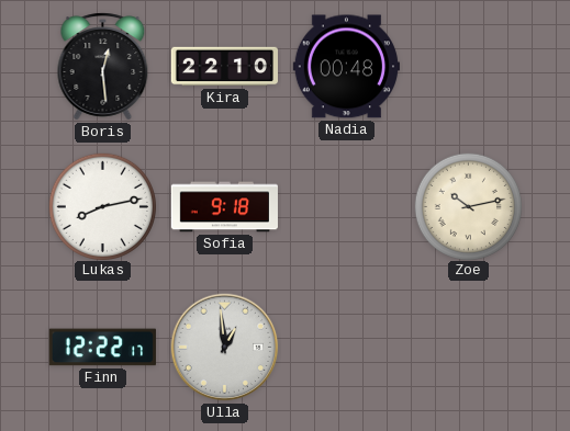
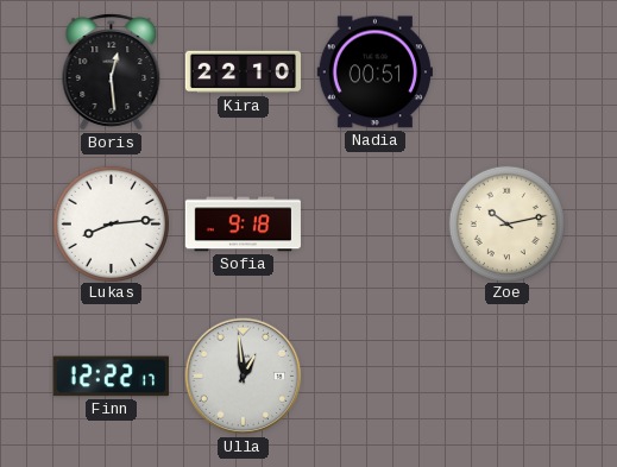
Nadia: 00:48 -> 00:51 (374, 72)
Lukas: 8:13 -> 8:14 (111, 223)
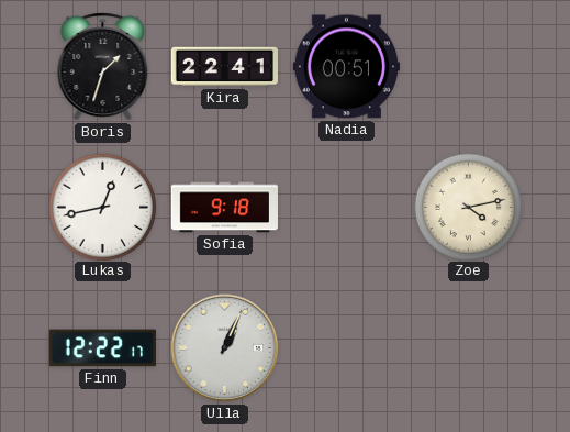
Boris: 12:29 -> 1:33 (103, 67)
Kira: 22:10 -> 22:41 (224, 67)
Lukas: 8:14 -> 12:43 (102, 207)
Zoe: 10:13 -> 4:13 (468, 207)
Ulla: 12:59 -> 1:04 (225, 348)
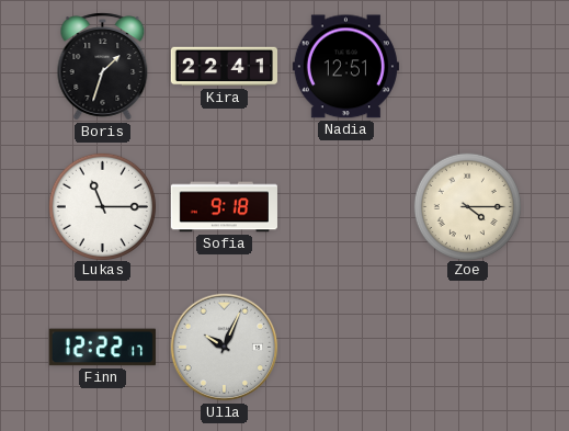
Nadia: 00:51 -> 12:51 (345, 67)
Lukas: 12:43 -> 11:15 (102, 206)
Zoe: 4:13 -> 4:15 (467, 206)
Ulla: 1:04 -> 10:04 (225, 348)
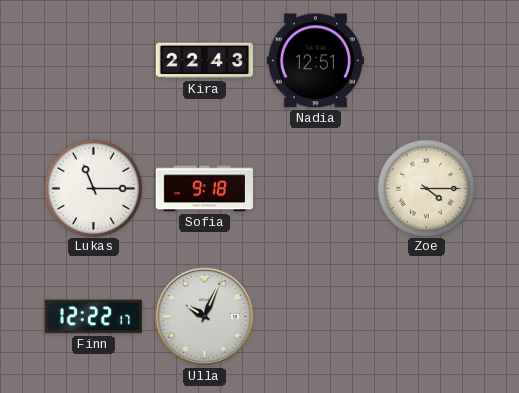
Boris: 1:33 -> none (103, 67)
Kira: 22:41 -> 22:43 (204, 61)
